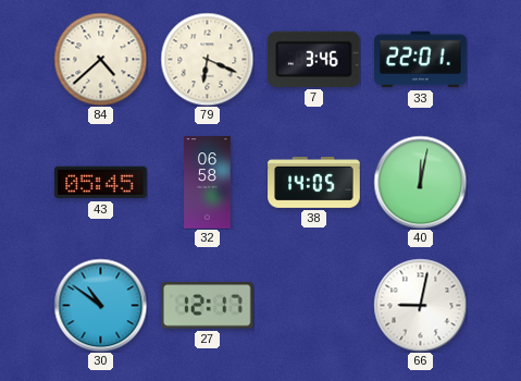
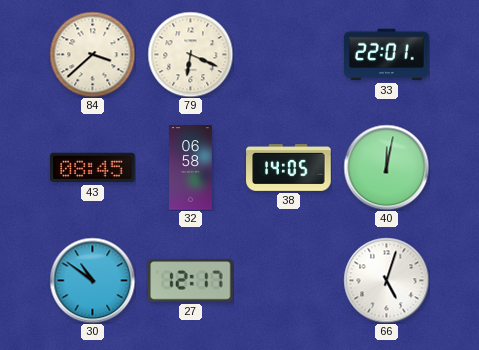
84: 4:38 -> 3:38 (92, 54)
7: 3:46 -> none (313, 59)
43: 05:45 -> 08:45 (93, 168)
66: 9:02 -> 5:03 (386, 280)
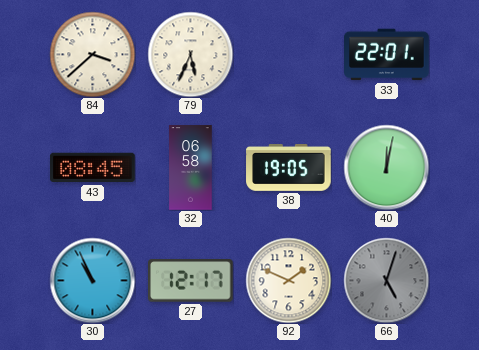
79: 6:19 -> 5:34 (190, 54)
38: 14:05 -> 19:05 (289, 168)
30: 10:51 -> 10:56 (92, 280)
92: none -> 1:49 (288, 280)
66 dial: white -> grey (386, 280)
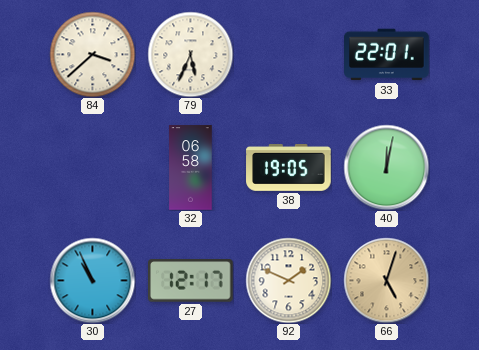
43: 08:45 -> none (93, 168)
66 dial: grey -> champagne (386, 280)
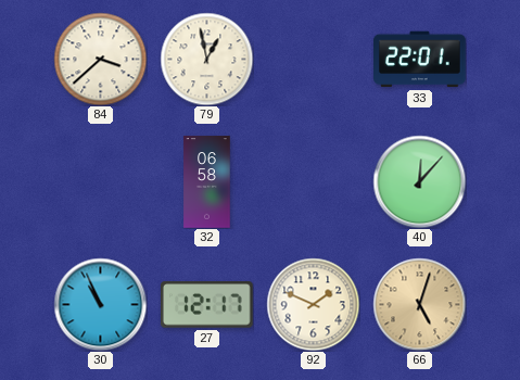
79: 5:34 -> 12:58 (206, 59)
38: 19:05 -> none (289, 168)
40: 12:02 -> 12:07 (419, 181)
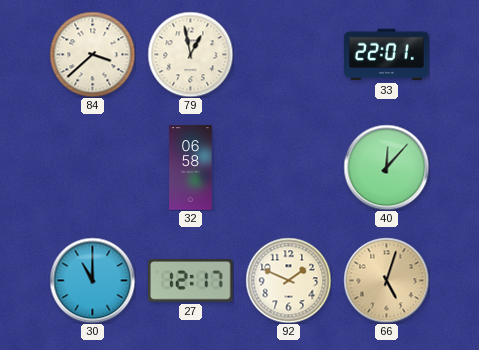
30: 10:56 -> 11:00 (92, 280)
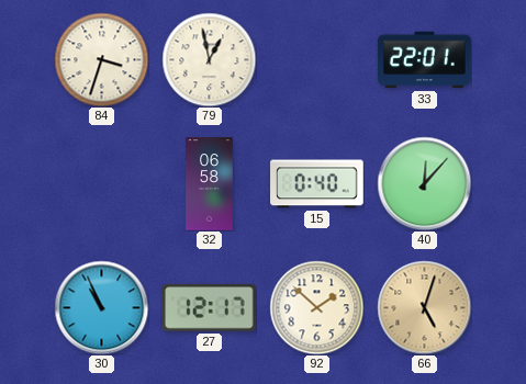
84: 3:38 -> 3:33 (101, 59)
15: none -> 0:40 (317, 184)
30: 11:00 -> 10:56 (101, 307)
92: 1:49 -> 1:52 (316, 307)
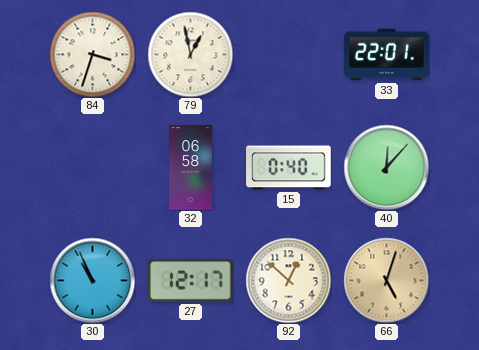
92: 1:52 -> 12:52 (288, 280)
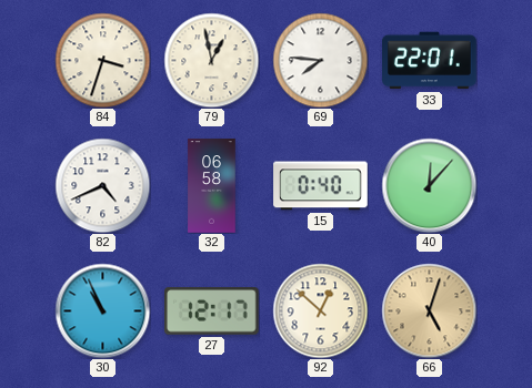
69: none -> 7:46 (320, 60)
82: none -> 4:41 (102, 185)
